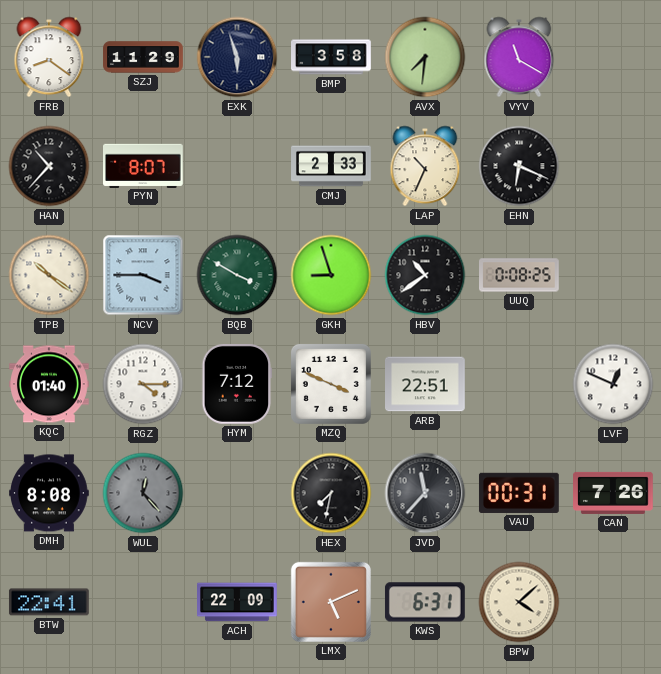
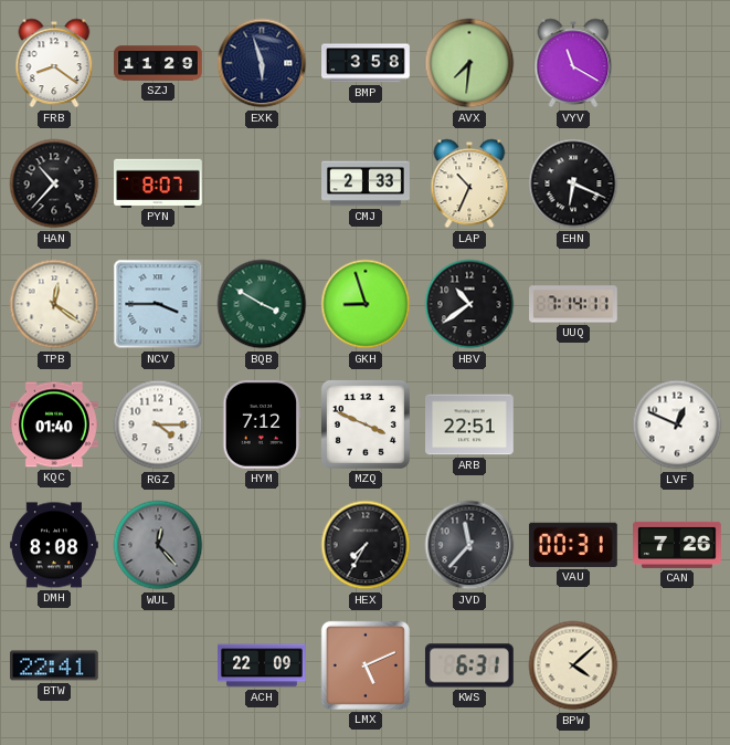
TPB: 10:21 -> 12:21 (54, 304)
UUQ: 0:08 -> 7:14 (574, 304)
HEX: 7:32 -> 7:35 (366, 545)
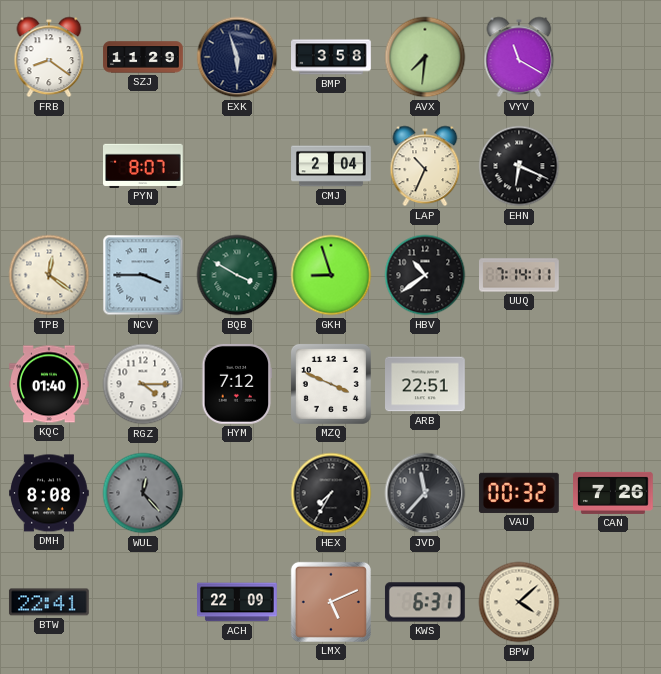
HAN: 10:37 -> none (54, 183)
CMJ: 2:33 -> 2:04 (331, 166)
LVF: 12:49 -> none (677, 424)
VAU: 00:31 -> 00:32 (519, 493)
